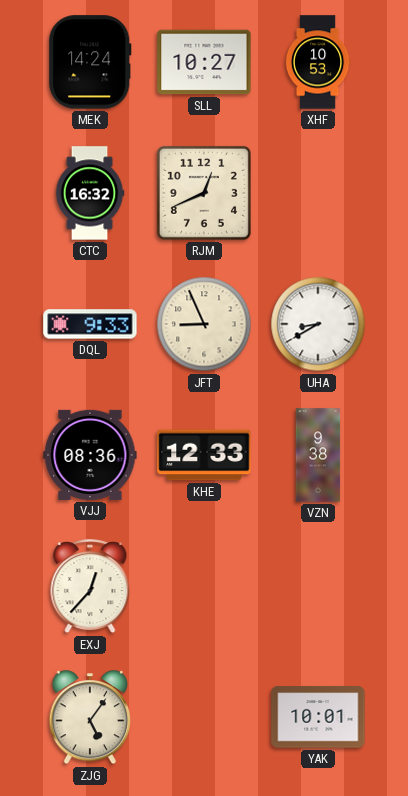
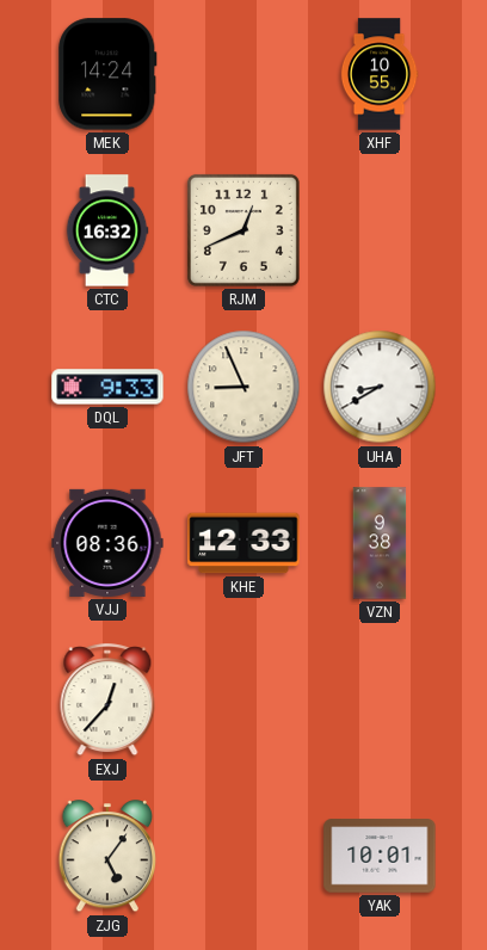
SLL: 10:27 -> none (204, 62)
XHF: 10:53 -> 10:55 (380, 74)
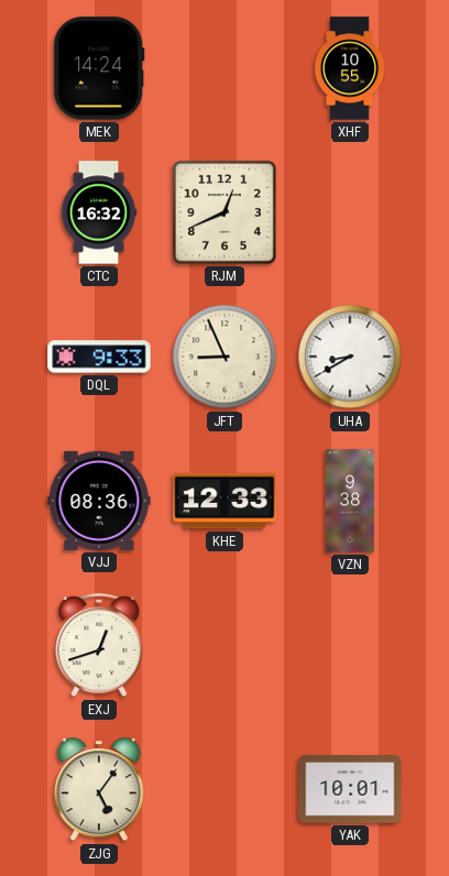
EXJ: 12:37 -> 12:42 (99, 646)
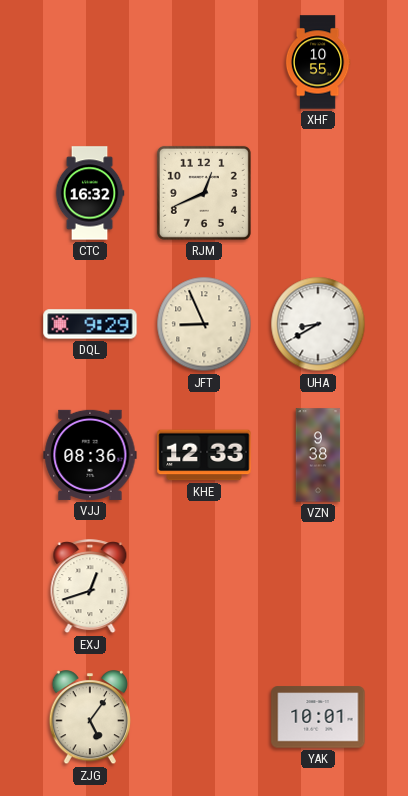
MEK: 14:24 -> none (99, 68)
DQL: 9:33 -> 9:29 (90, 324)
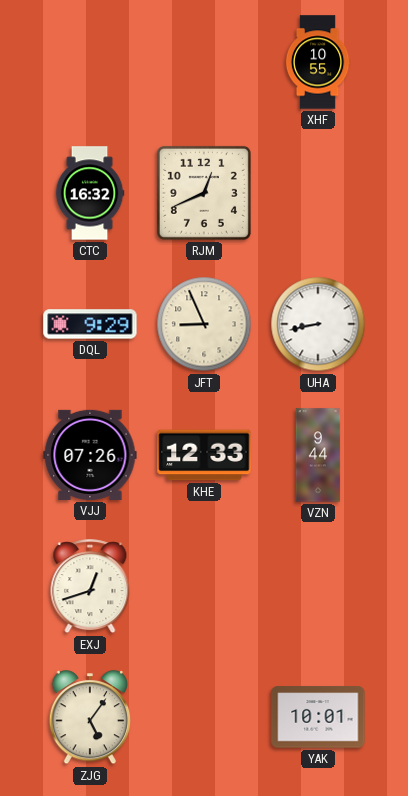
UHA: 8:40 -> 8:43 (318, 324)
VJJ: 08:36 -> 07:26 (90, 455)
VZN: 9:38 -> 9:44 (318, 455)
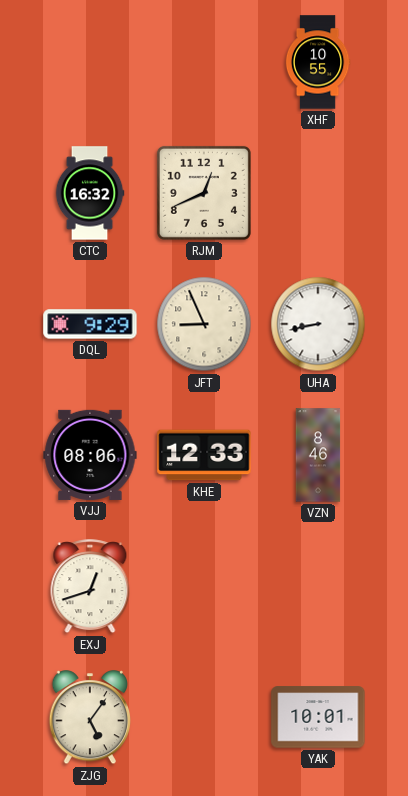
VJJ: 07:26 -> 08:06 (90, 455)
VZN: 9:44 -> 8:46 (318, 455)
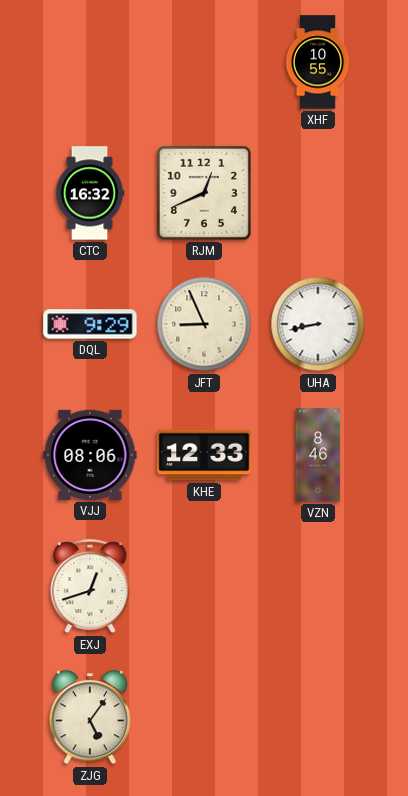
YAK: 10:01 -> none (318, 717)
